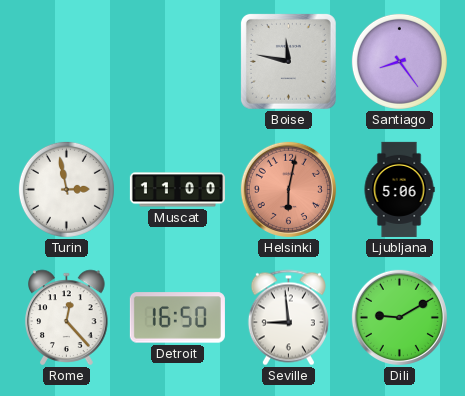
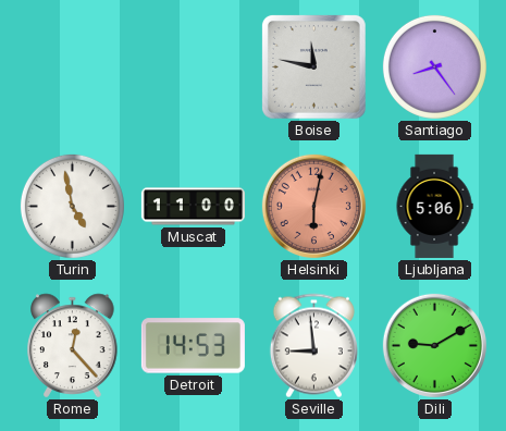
Turin: 2:58 -> 4:58 (72, 206)
Detroit: 16:50 -> 14:53 (193, 346)
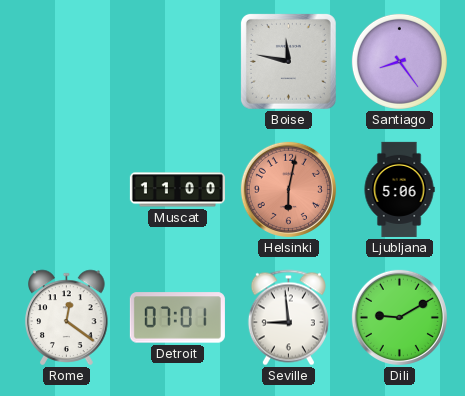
Turin: 4:58 -> none (72, 206)
Rome: 12:23 -> 12:21 (67, 318)
Detroit: 14:53 -> 07:01 (177, 318)
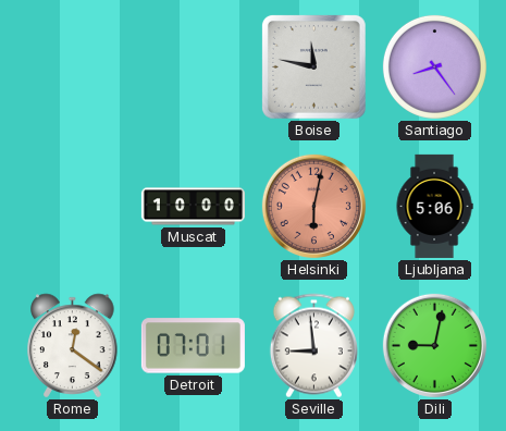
Muscat: 11:00 -> 10:00 (193, 207)
Dili: 9:10 -> 9:02 (434, 345)
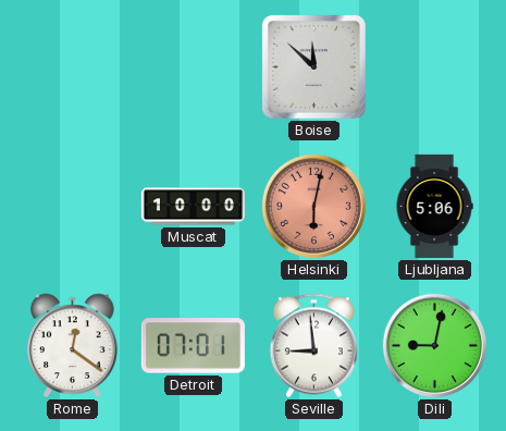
Boise: 11:47 -> 11:52 (313, 66)
Santiago: 8:24 -> none (434, 66)
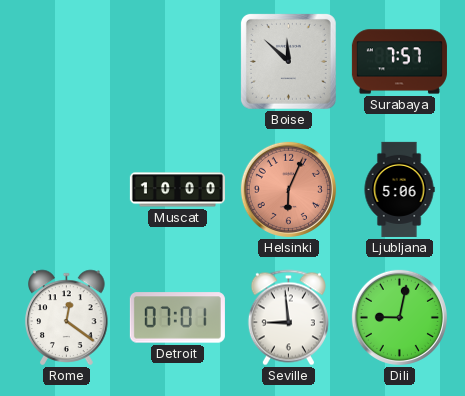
Surabaya: none -> 7:57 (399, 62)
Helsinki: 6:02 -> 6:04 (288, 189)
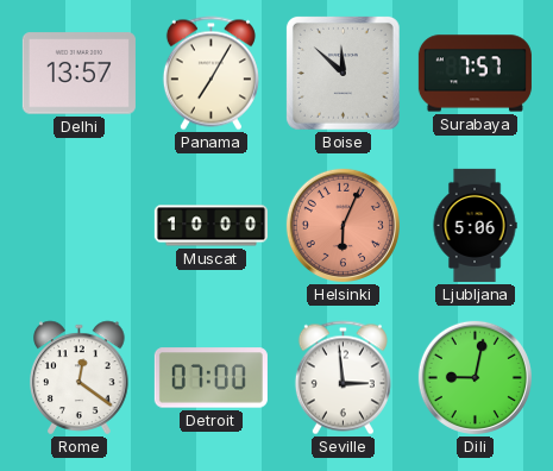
Delhi: none -> 13:57 (78, 74)
Panama: none -> 7:05 (210, 74)
Detroit: 07:01 -> 07:00 (210, 378)
Seville: 8:59 -> 2:59 (343, 378)
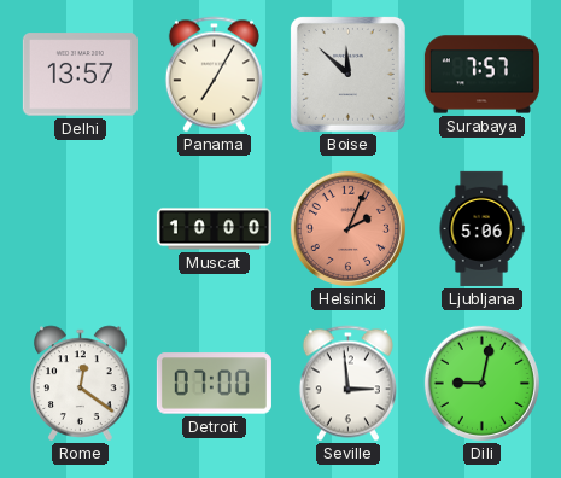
Helsinki: 6:04 -> 2:04 (347, 228)
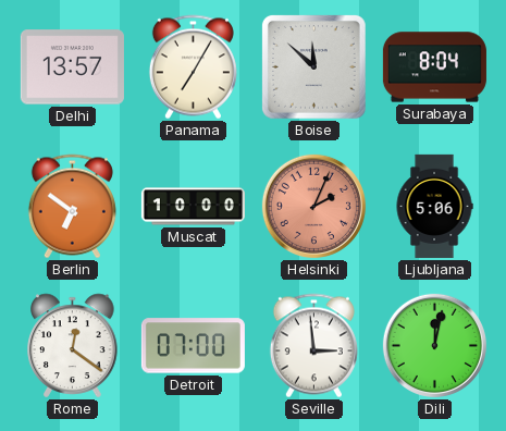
Surabaya: 7:57 -> 8:04 (434, 67)
Berlin: none -> 6:51 (72, 207)
Dili: 9:02 -> 12:02 (434, 345)
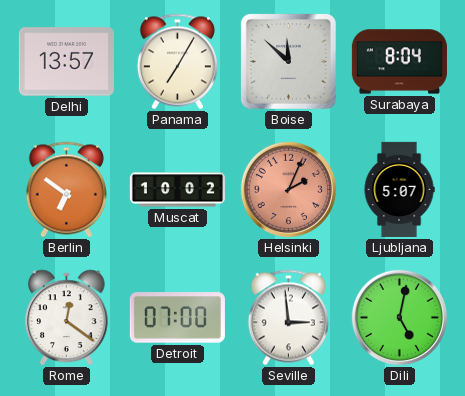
Muscat: 10:00 -> 10:02 (177, 190)
Ljubljana: 5:06 -> 5:07 (399, 189)
Dili: 12:02 -> 5:02 (399, 317)
